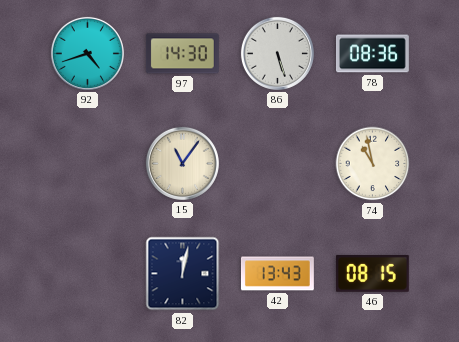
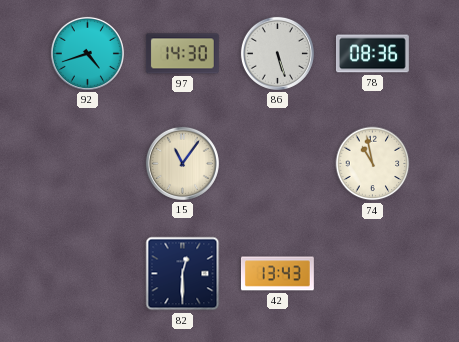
82: 12:02 -> 12:30 (183, 274)
46: 08:15 -> none (372, 274)
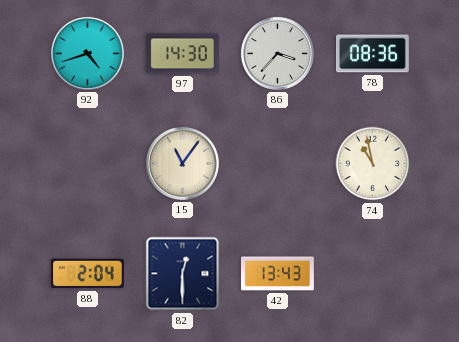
86: 5:27 -> 3:37 (277, 53)
88: none -> 2:04 (87, 274)
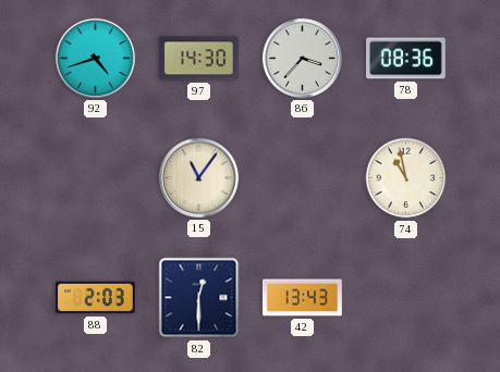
88: 2:04 -> 2:03 (95, 298)
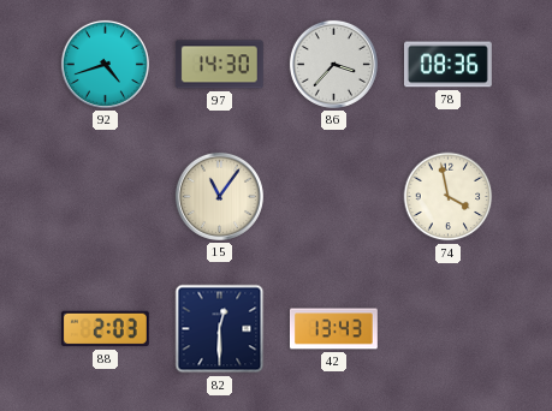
74: 10:58 -> 3:58 (449, 197)
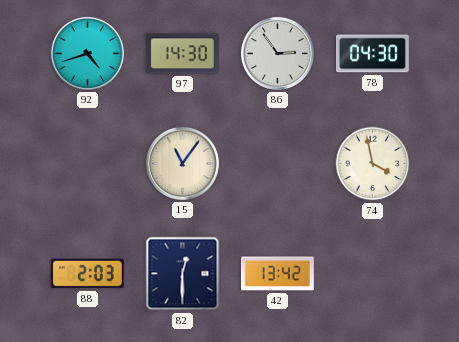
86: 3:37 -> 2:54 (277, 53)
78: 08:36 -> 04:30 (373, 54)
42: 13:43 -> 13:42 (277, 274)
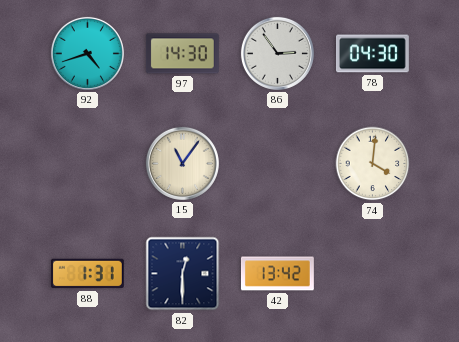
74: 3:58 -> 4:01 (373, 164)
88: 2:03 -> 1:31 (87, 274)
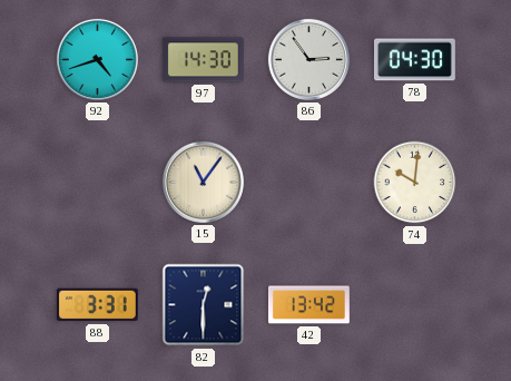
74: 4:01 -> 10:01 (415, 183)
88: 1:31 -> 3:31 (97, 305)
